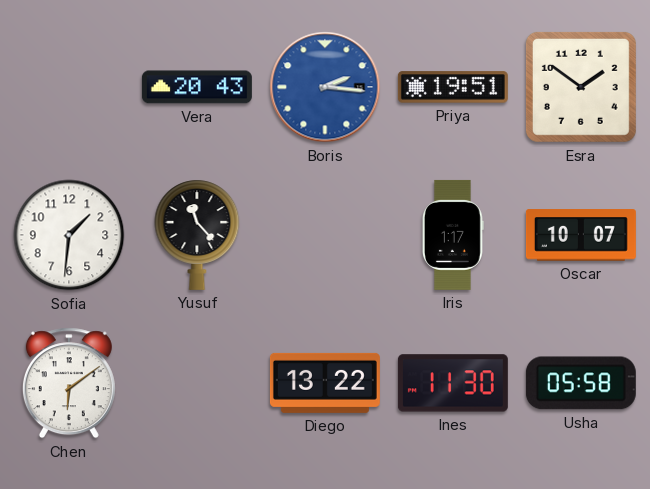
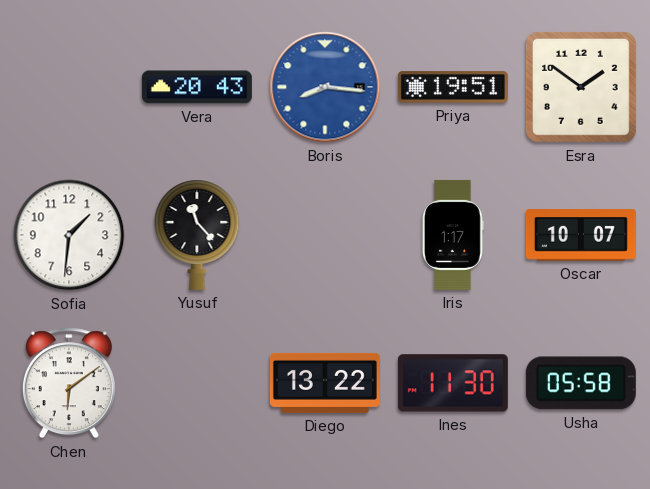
Boris: 2:16 -> 8:16 (325, 87)
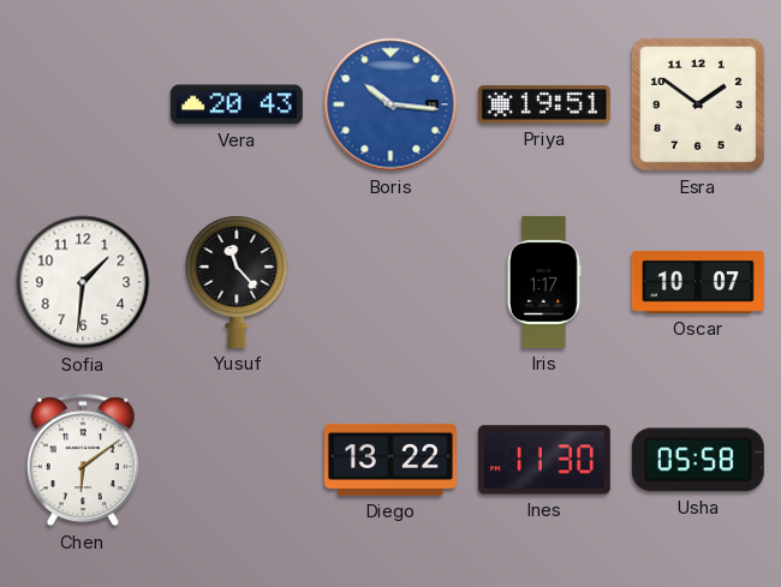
Boris: 8:16 -> 10:16 (390, 104)
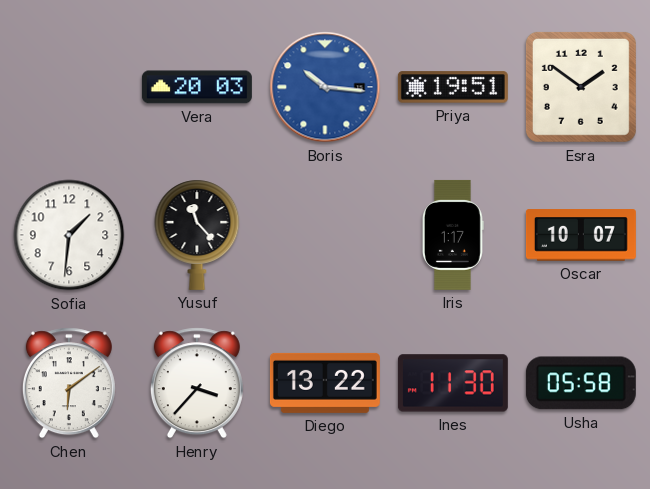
Vera: 20:43 -> 20:03 (197, 87)
Henry: none -> 3:37 (197, 383)
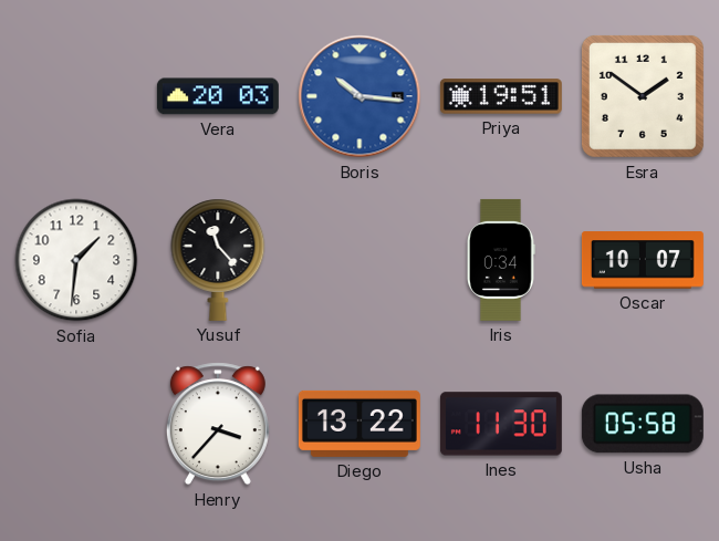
Iris: 1:17 -> 0:34 (501, 260)
Chen: 6:09 -> none (69, 383)
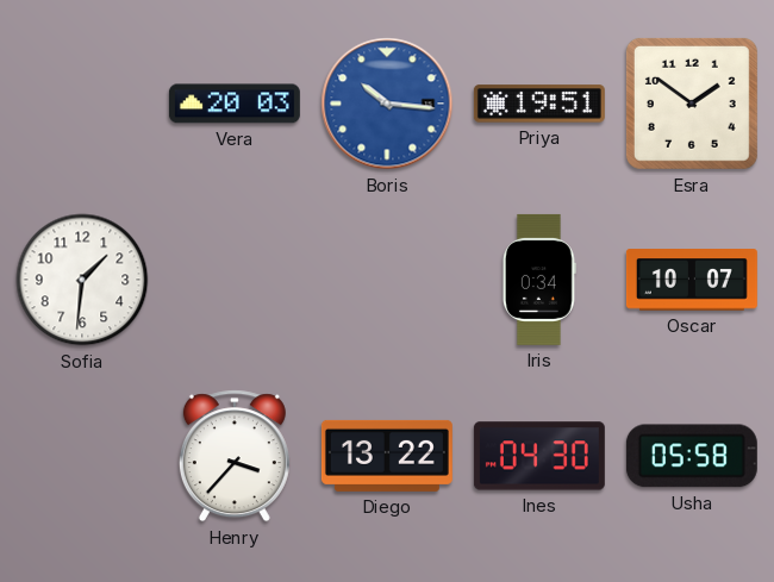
Yusuf: 11:23 -> none (218, 260)
Ines: 11:30 -> 04:30 (539, 456)
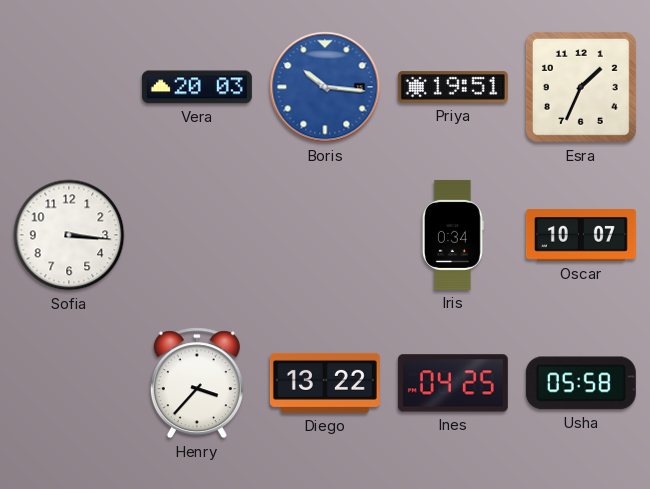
Esra: 1:51 -> 1:34 (581, 87)
Sofia: 1:31 -> 3:16 (69, 235)
Ines: 04:30 -> 04:25 (453, 383)
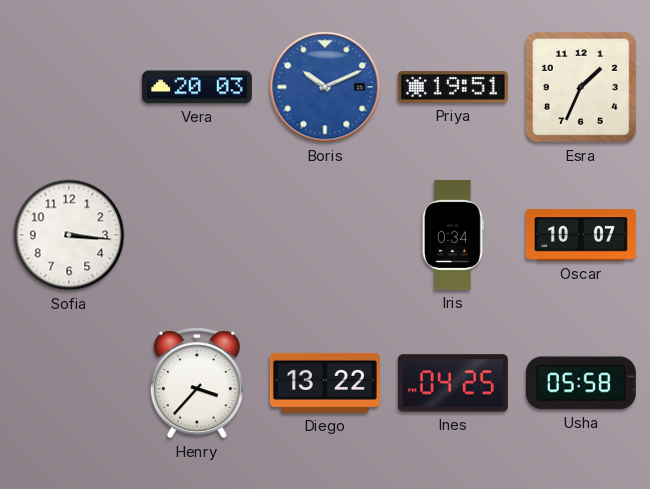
Boris: 10:16 -> 10:11 (325, 87)
